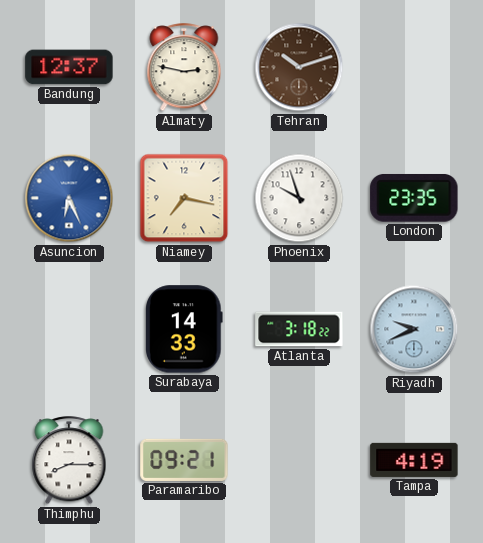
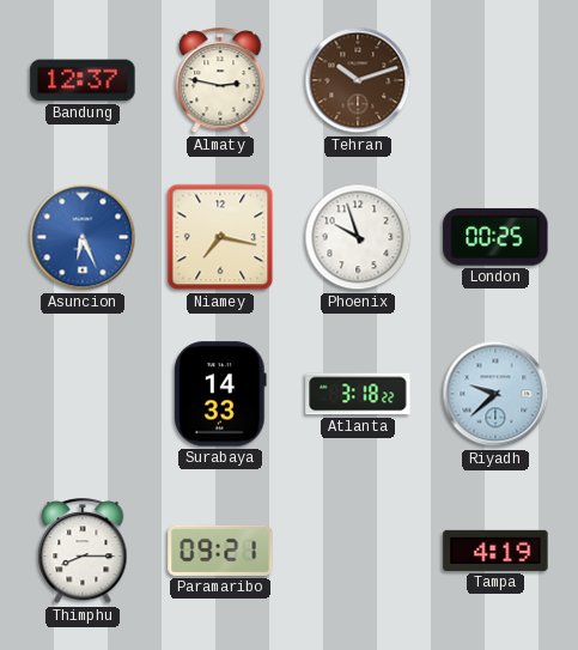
London: 23:35 -> 00:25 (495, 237)
Riyadh: 9:41 -> 9:38 (495, 394)
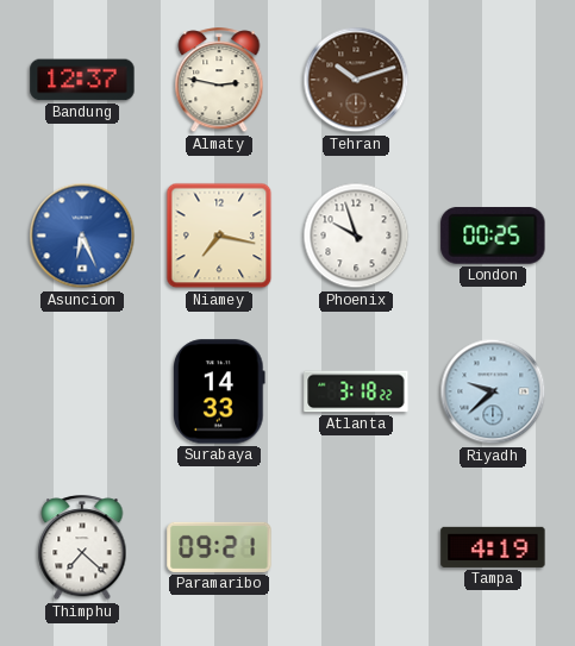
Thimphu: 8:15 -> 7:22 (82, 548)
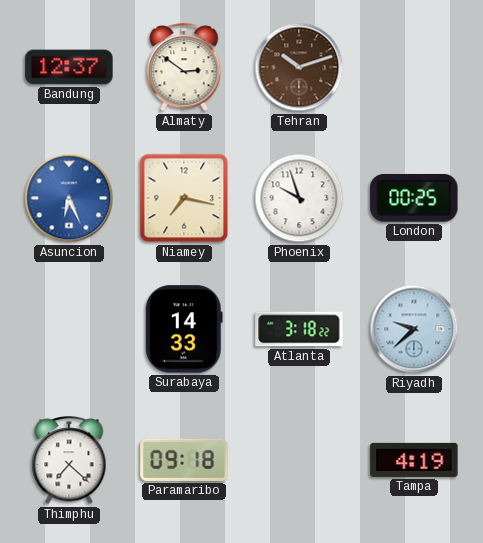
Almaty: 2:47 -> 2:51 (184, 68)
Paramaribo: 09:21 -> 09:18 (184, 460)
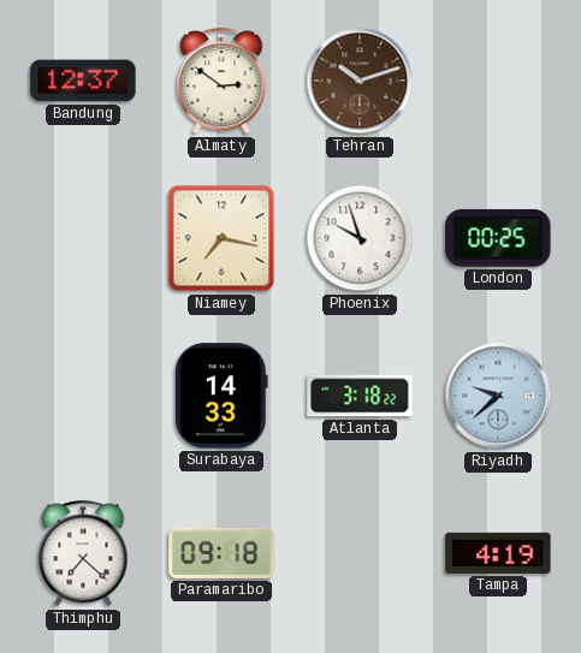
Asuncion: 6:26 -> none (69, 198)
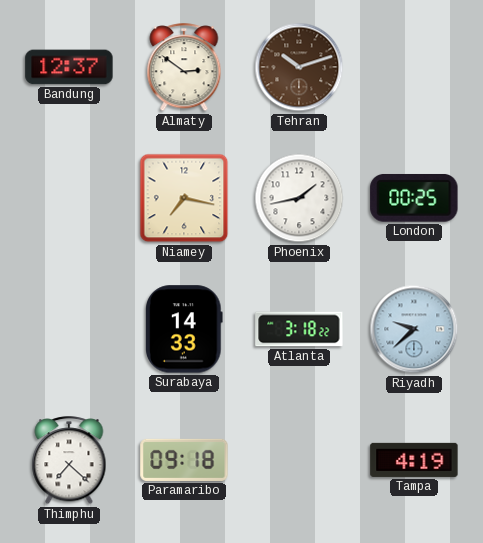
Phoenix: 9:57 -> 1:43 (299, 198)
